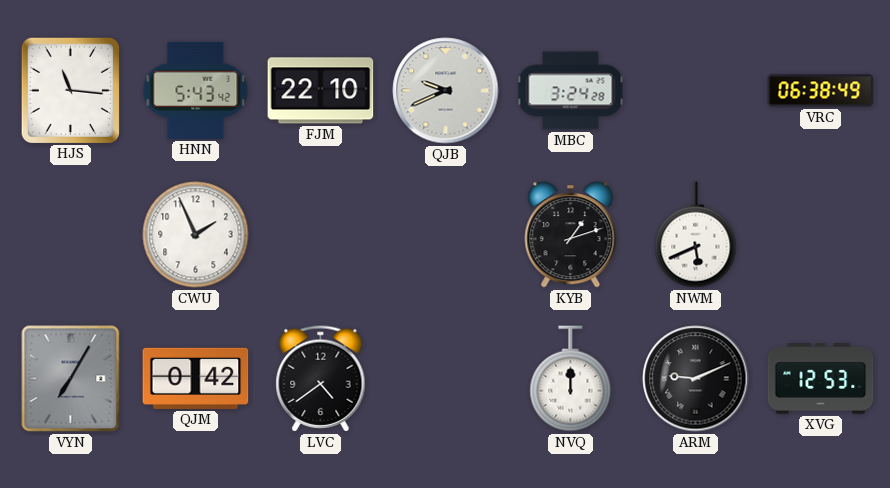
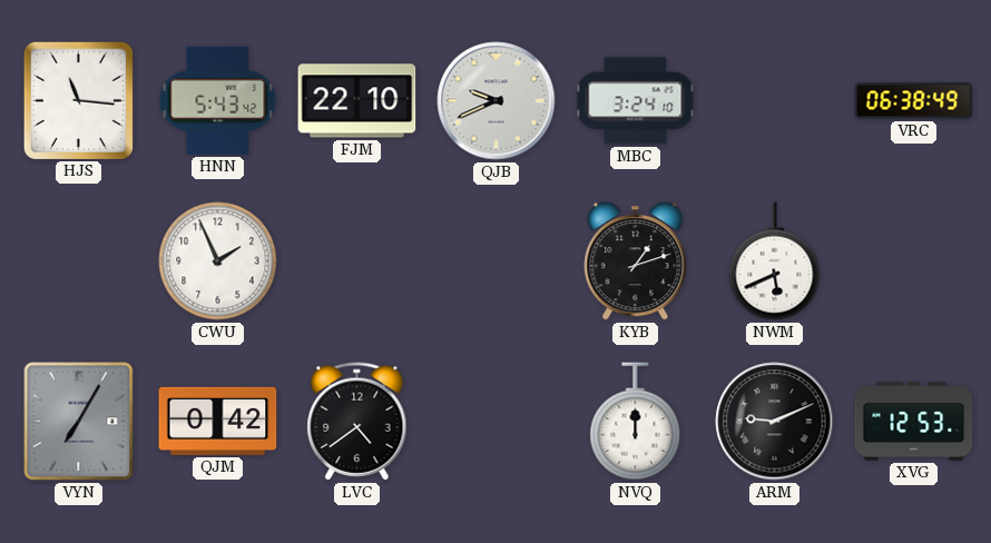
MBC: 3:24:28 -> 3:24:10 (636, 101)
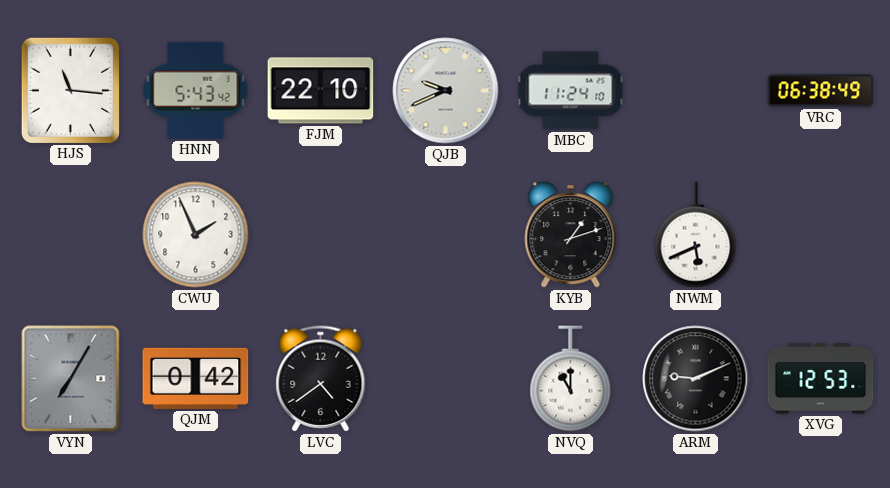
MBC: 3:24 -> 11:24 (571, 91)
NVQ: 12:00 -> 11:00 (571, 379)
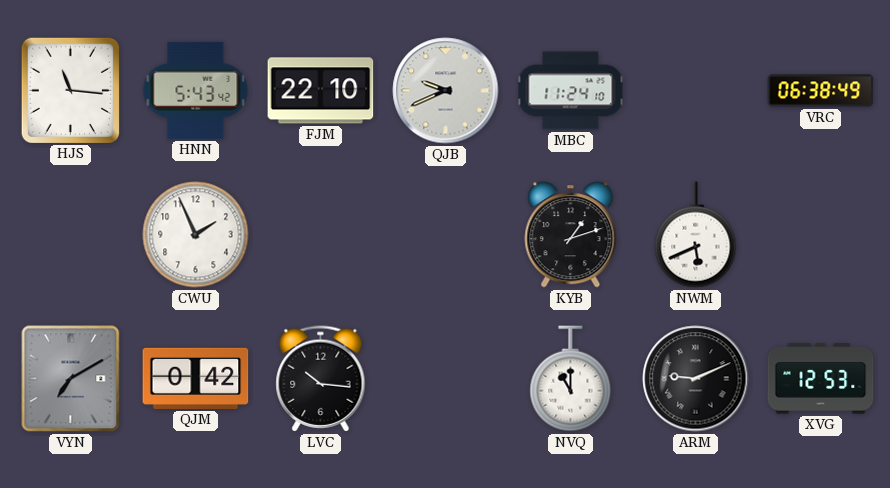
VYN: 7:05 -> 7:10 (71, 379)
LVC: 4:39 -> 10:16 (321, 379)
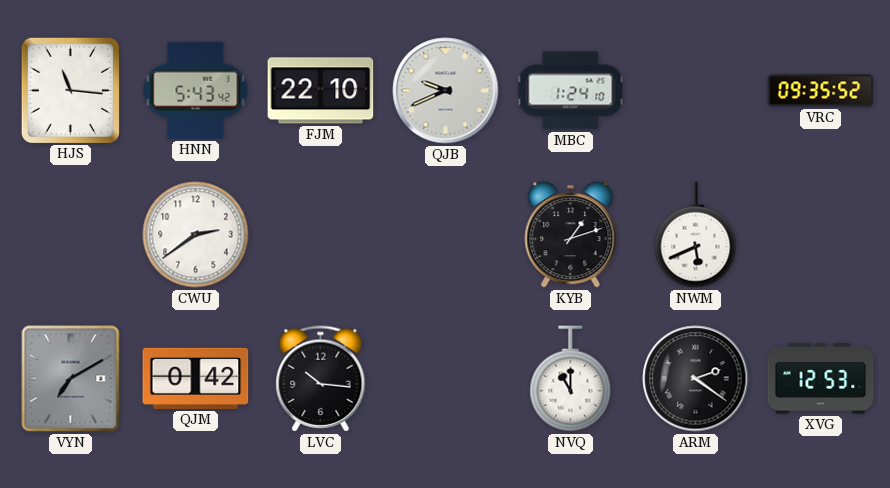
MBC: 11:24 -> 1:24 (571, 91)
VRC: 06:38 -> 09:35 (821, 91)
CWU: 1:56 -> 2:39 (196, 235)
ARM: 9:11 -> 2:21 (696, 379)
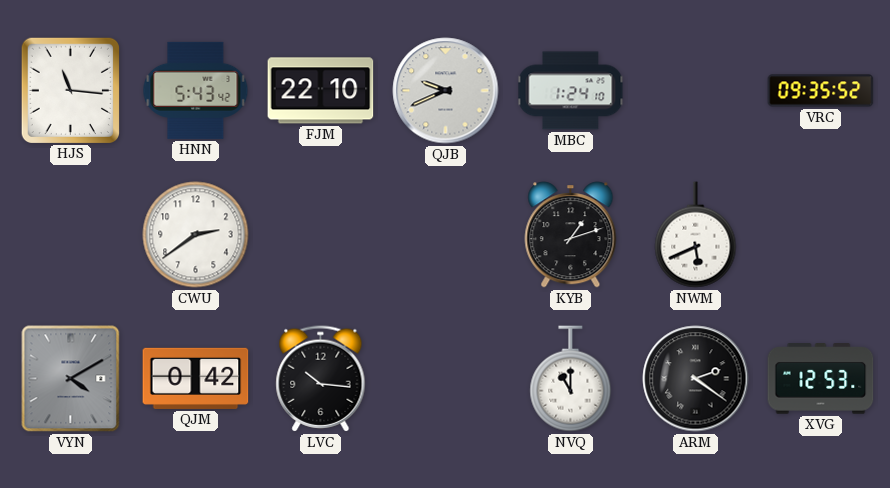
VYN: 7:10 -> 4:10 (71, 379)
